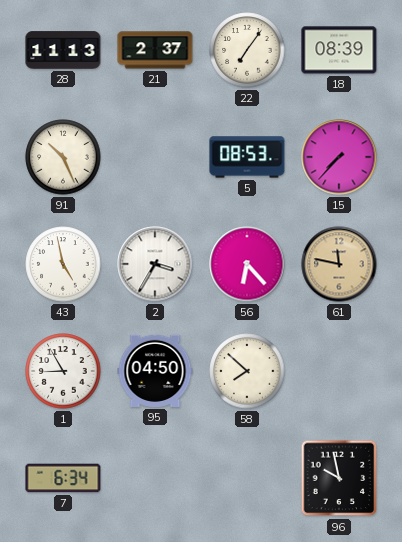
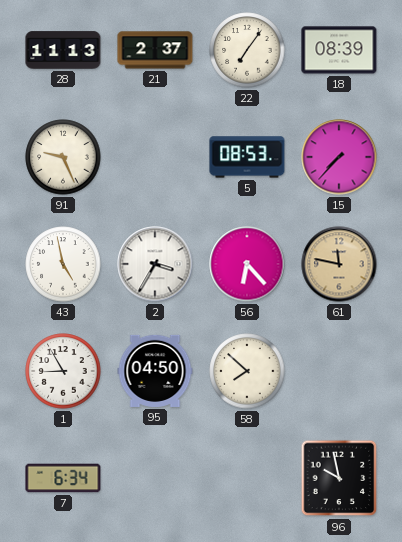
91: 10:26 -> 9:26 (63, 157)
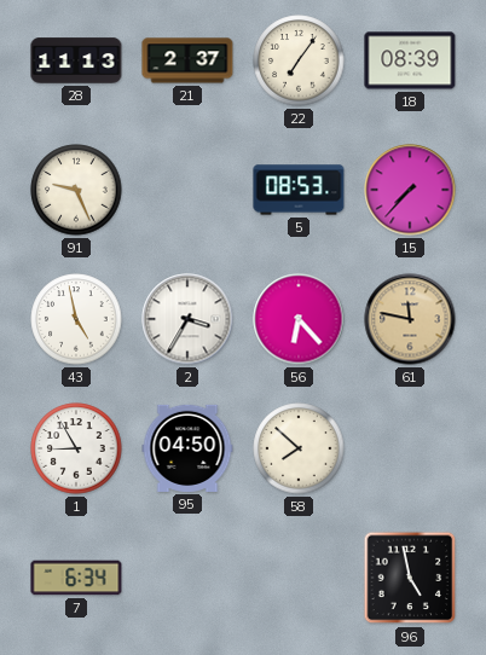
96: 9:58 -> 4:58 (410, 578)
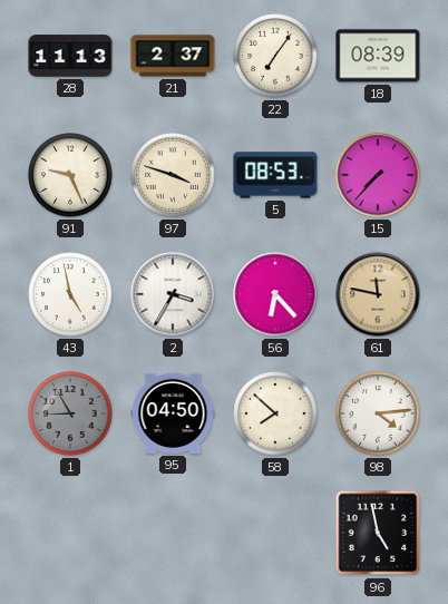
97: none -> 3:48 (173, 175)
1 dial: white -> grey (70, 413)
98: none -> 4:14 (378, 413)
7: 6:34 -> none (76, 578)
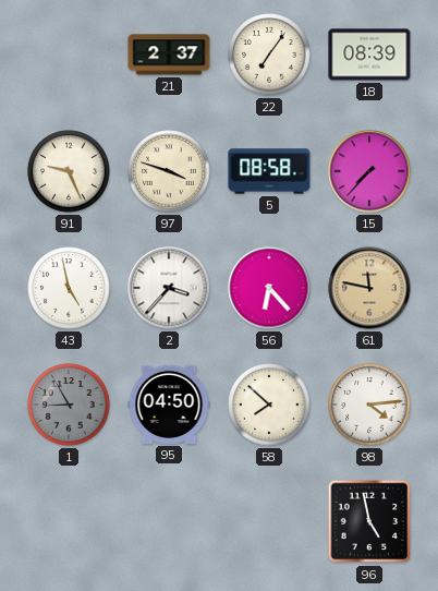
28: 11:13 -> none (70, 56)
5: 08:53 -> 08:58 (269, 171)
2: 3:35 -> 3:37 (169, 288)
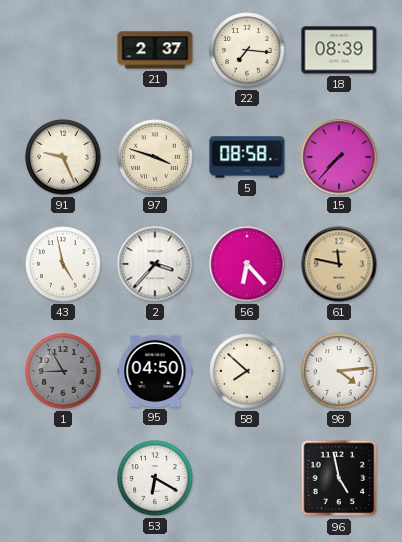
22: 7:06 -> 7:16 (247, 50)
53: none -> 6:20 (155, 478)
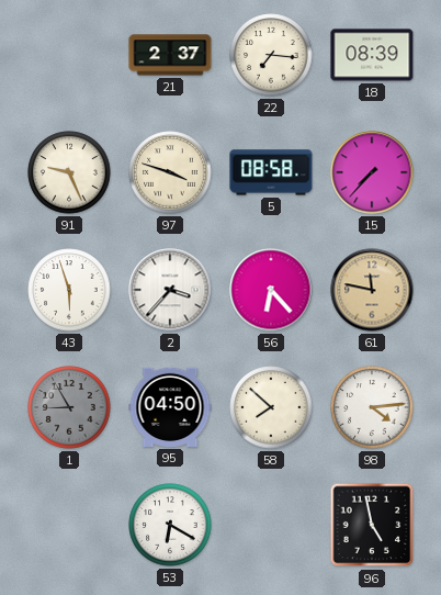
43: 4:58 -> 5:57 (69, 290)
